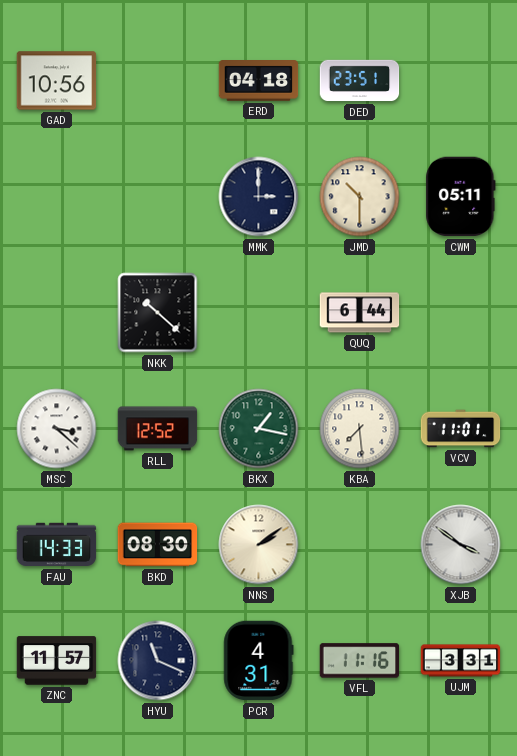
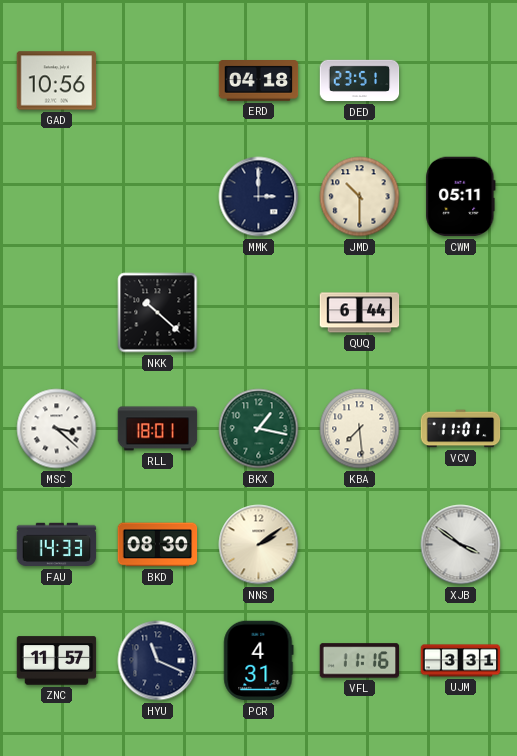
RLL: 12:52 -> 18:01 (158, 429)
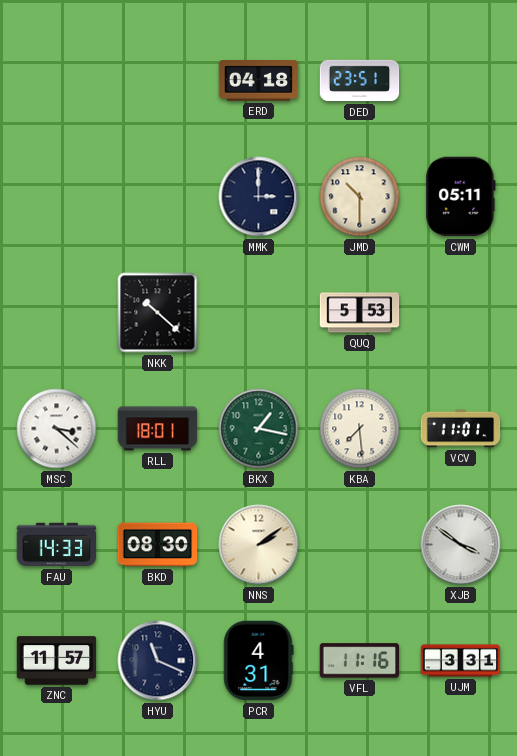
GAD: 10:56 -> none (57, 81)
QUQ: 6:44 -> 5:53 (360, 313)
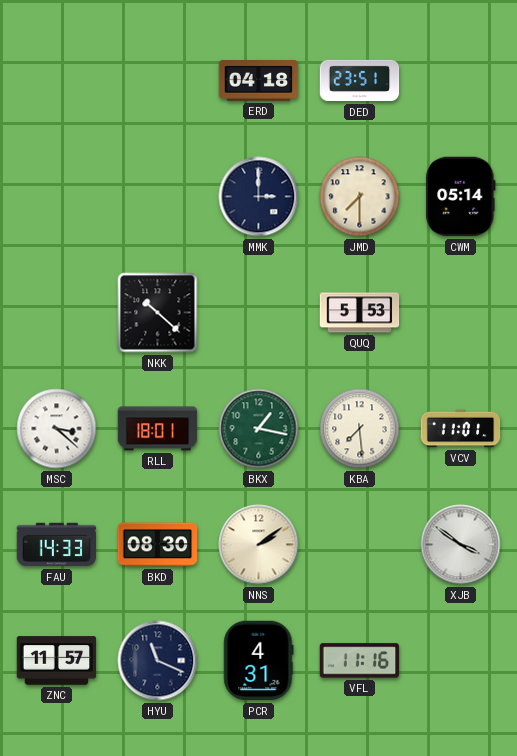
JMD: 10:30 -> 7:30 (360, 197)
CWM: 05:11 -> 05:14 (461, 197)
UJM: 3:31 -> none (461, 661)
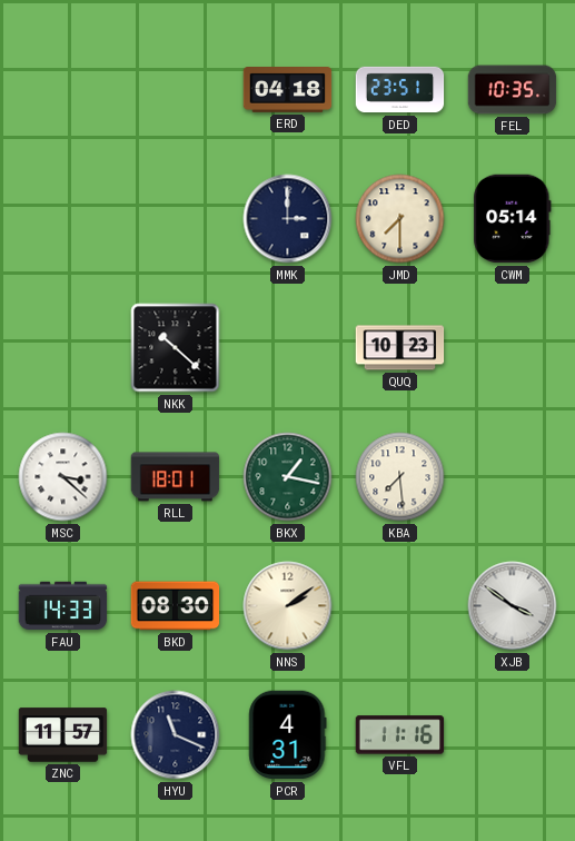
FEL: none -> 10:35 (513, 90)
QUQ: 5:53 -> 10:23 (400, 348)
VCV: 11:01 -> none (461, 429)
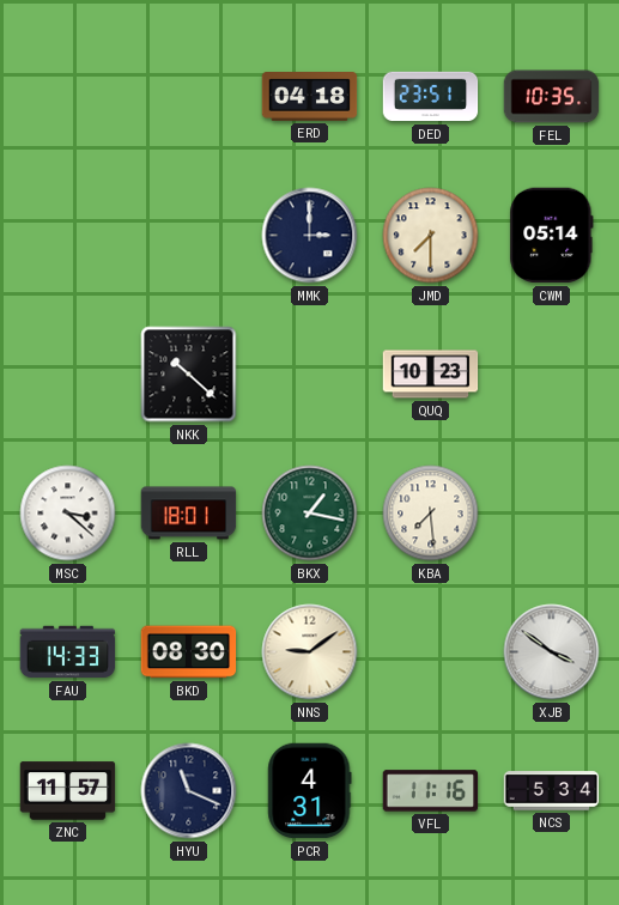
NNS: 2:09 -> 9:09 (310, 652)
NCS: none -> 5:34 (552, 791)
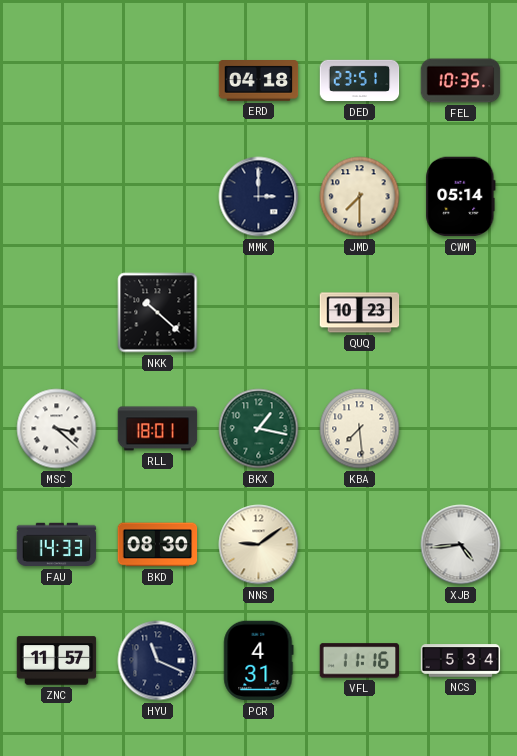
XJB: 3:51 -> 4:44 (461, 545)
